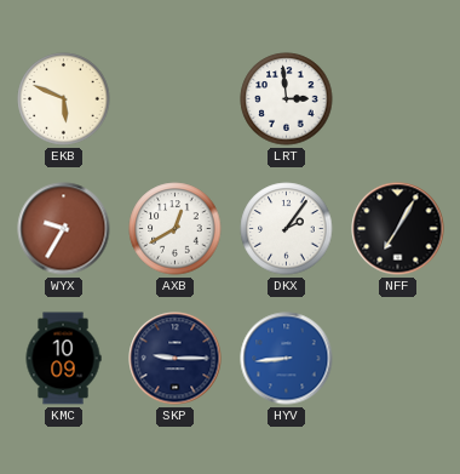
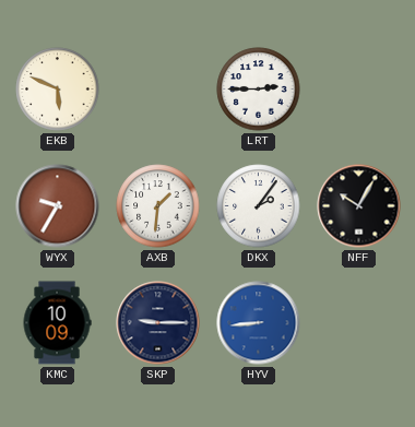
LRT: 2:59 -> 2:45 (259, 90)
AXB: 12:40 -> 1:31 (158, 206)
NFF: 7:05 -> 10:05 (359, 206)
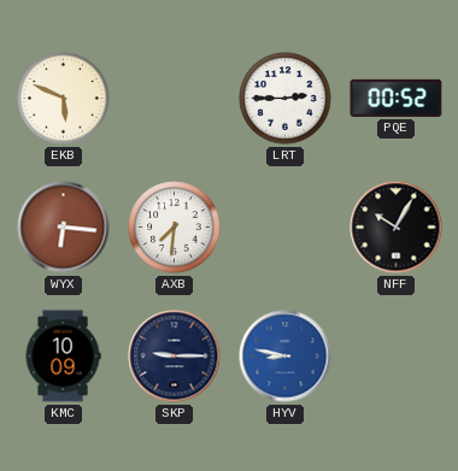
PQE: none -> 00:52 (397, 98)
WYX: 9:35 -> 6:16 (64, 228)
AXB: 1:31 -> 7:31 (175, 228)
DKX: 2:06 -> none (259, 206)
HYV: 8:44 -> 8:47 (286, 357)
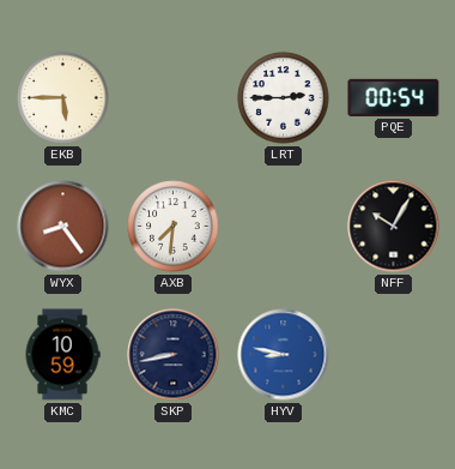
EKB: 5:49 -> 5:45 (63, 98)
PQE: 00:52 -> 00:54 (394, 97)
WYX: 6:16 -> 8:24 (63, 227)
KMC: 10:09 -> 10:59 (62, 355)
SKP: 9:15 -> 8:43 (174, 355)
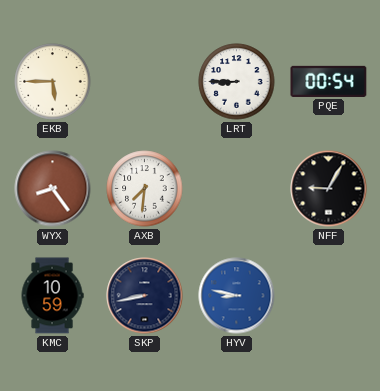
LRT: 2:45 -> 8:45 (237, 82)
NFF: 10:05 -> 9:05 (329, 189)
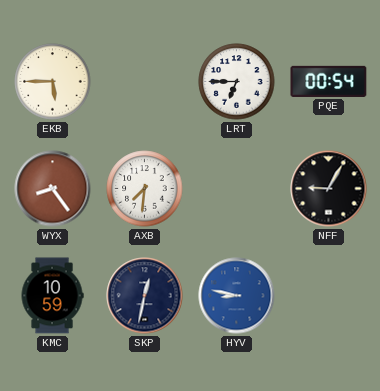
LRT: 8:45 -> 6:45 (237, 82)
SKP: 8:43 -> 12:32 (145, 296)
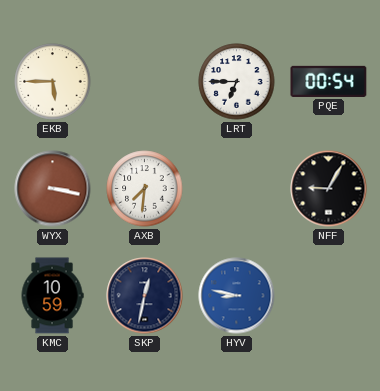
WYX: 8:24 -> 3:17 (53, 189)
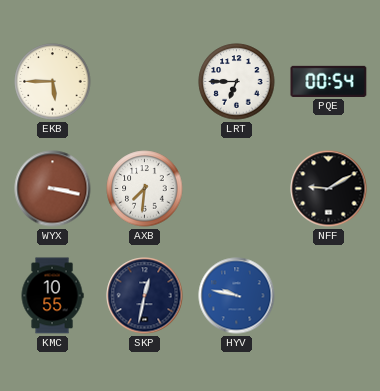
NFF: 9:05 -> 9:10 (329, 189)
KMC: 10:59 -> 10:55 (52, 296)
HYV: 8:47 -> 9:47 (237, 296)
